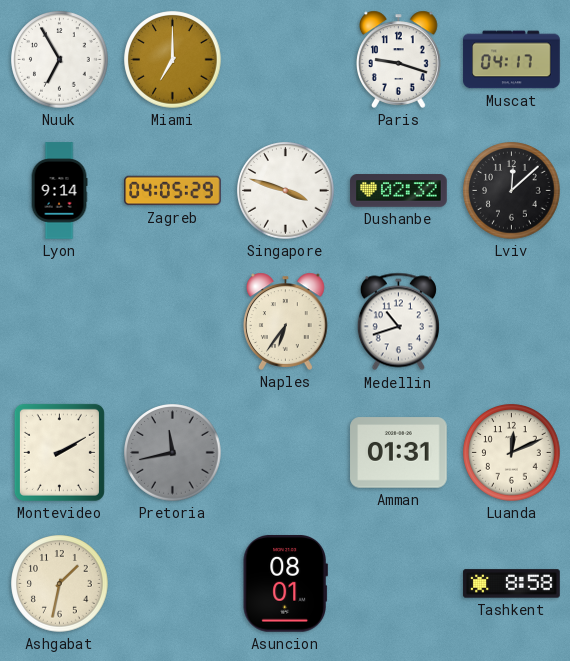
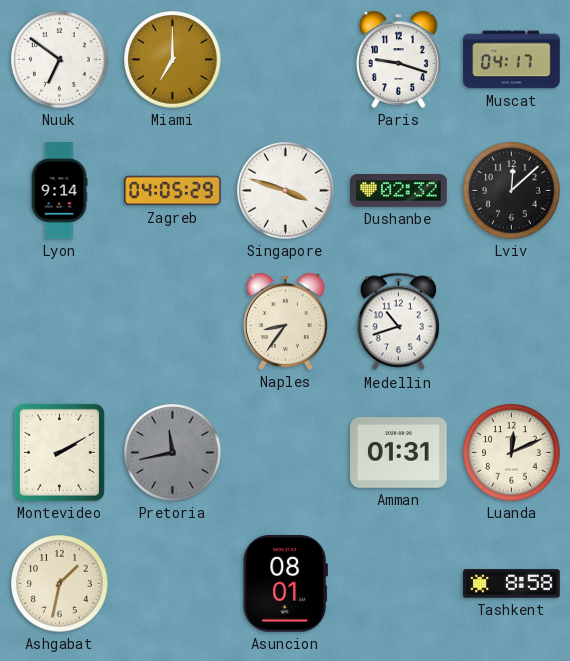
Nuuk: 6:55 -> 6:51 (60, 60)
Naples: 6:36 -> 8:36 (286, 321)
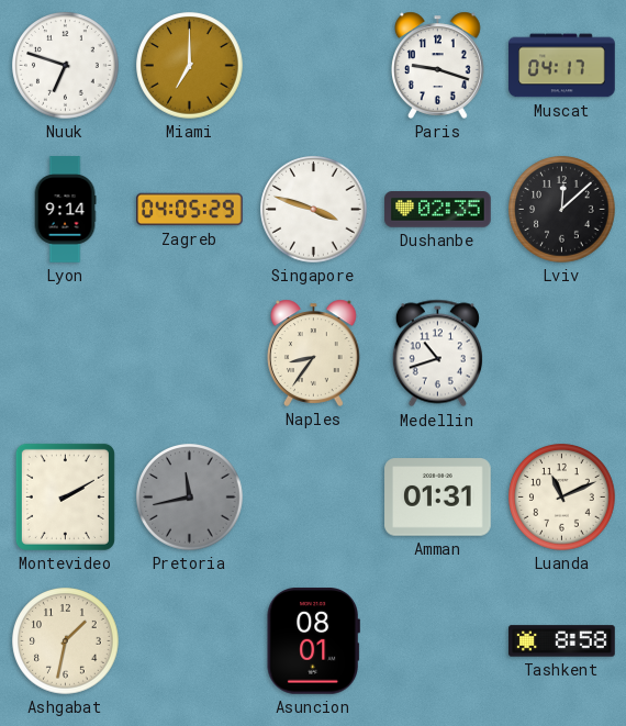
Nuuk: 6:51 -> 6:48 (66, 66)
Dushanbe: 02:32 -> 02:35 (438, 210)
Luanda: 12:11 -> 11:11 (562, 498)
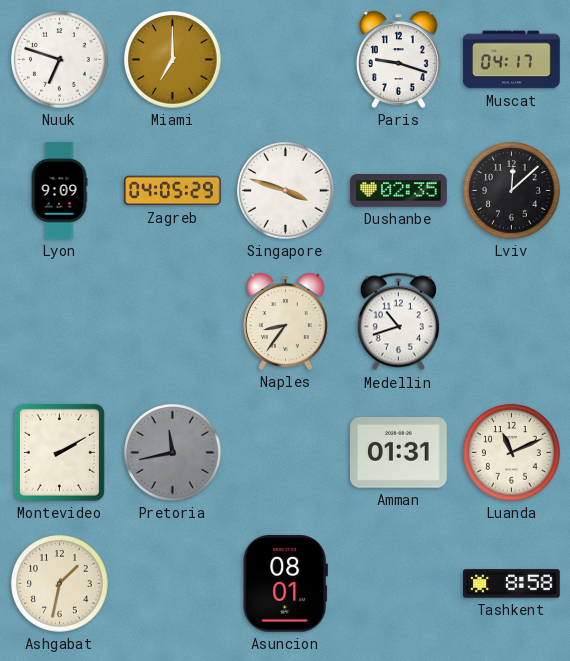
Lyon: 9:14 -> 9:09 (59, 191)
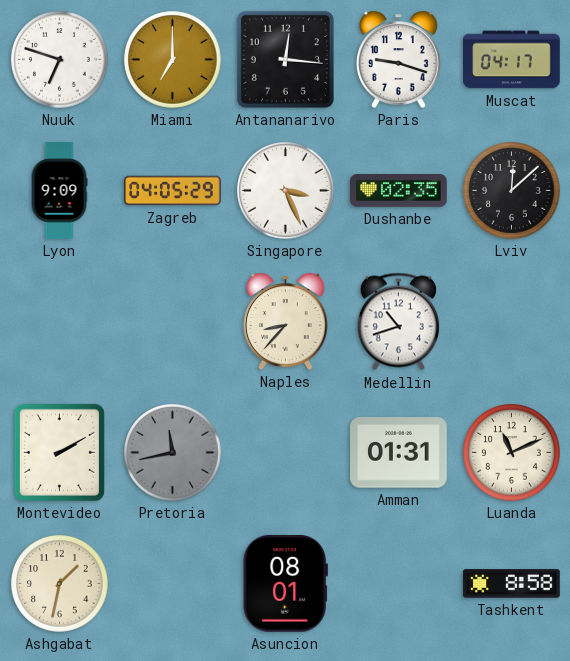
Antananarivo: none -> 12:16 (285, 59)
Singapore: 3:48 -> 3:26 (286, 191)
Naples: 8:36 -> 8:37 (286, 321)
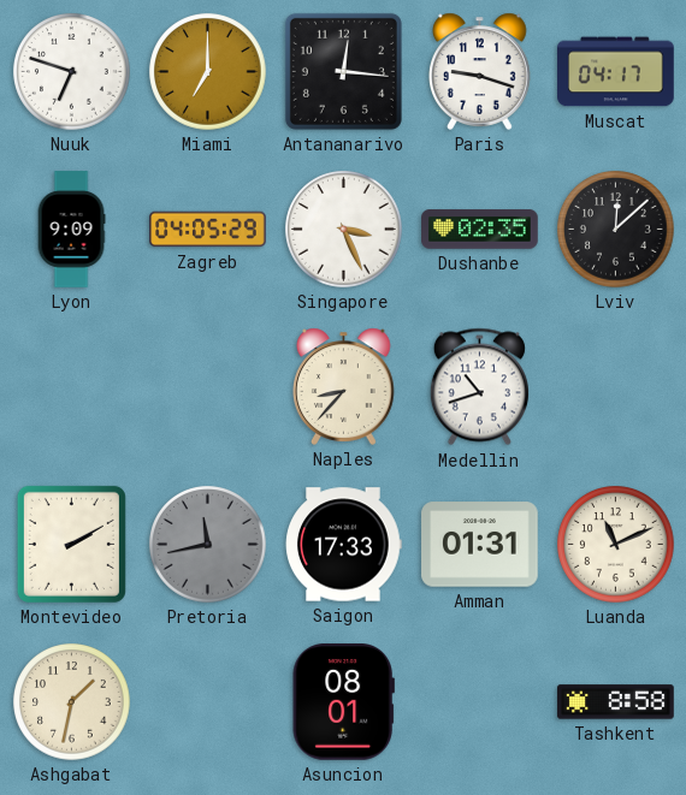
Saigon: none -> 17:33 (344, 545)
